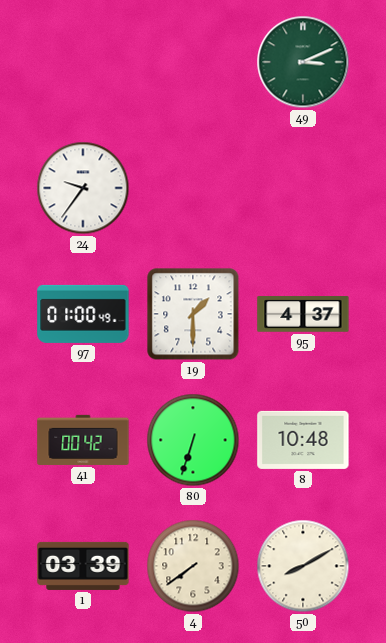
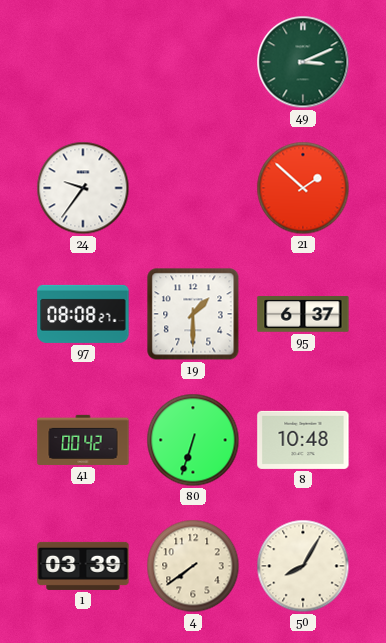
21: none -> 1:52 (303, 188)
97: 01:00 -> 08:08 (83, 314)
95: 4:37 -> 6:37 (303, 314)
50: 8:10 -> 8:05 (303, 566)
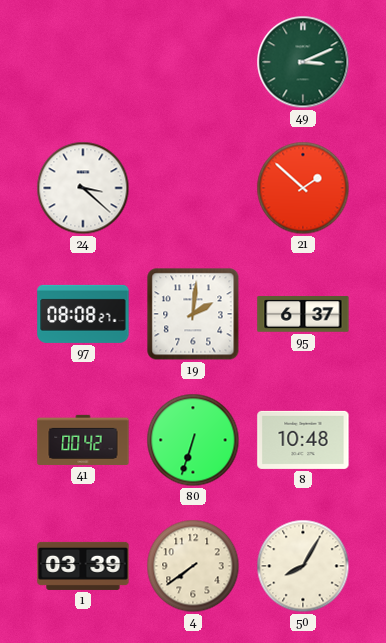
24: 9:36 -> 3:22 (83, 188)
19: 1:30 -> 2:01 (193, 314)
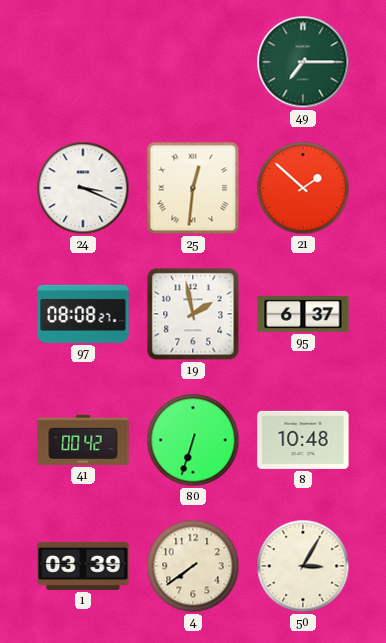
49: 3:11 -> 7:15 (303, 62)
24: 3:22 -> 3:19 (83, 188)
25: none -> 12:31 (193, 188)
19: 2:01 -> 1:58 (193, 314)
50: 8:05 -> 3:05 (303, 566)
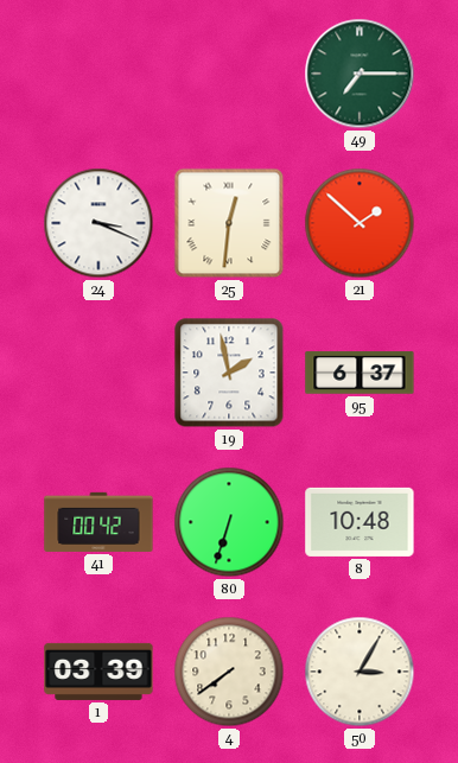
97: 08:08 -> none (83, 314)
